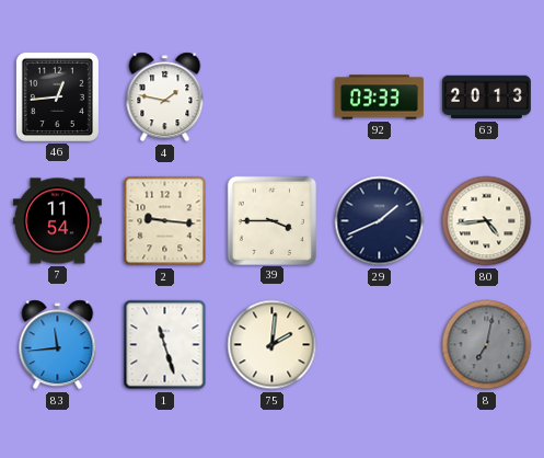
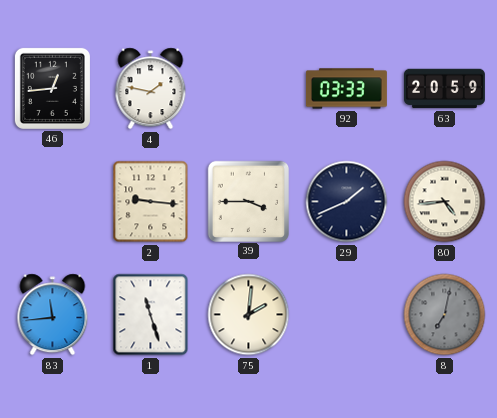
63: 20:13 -> 20:59 (444, 89)
7: 11:54 -> none (57, 221)
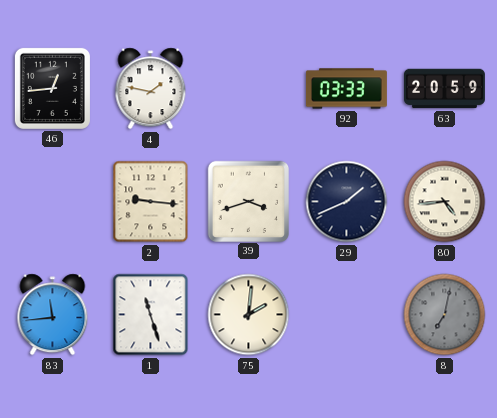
39: 3:45 -> 3:42 (248, 201)
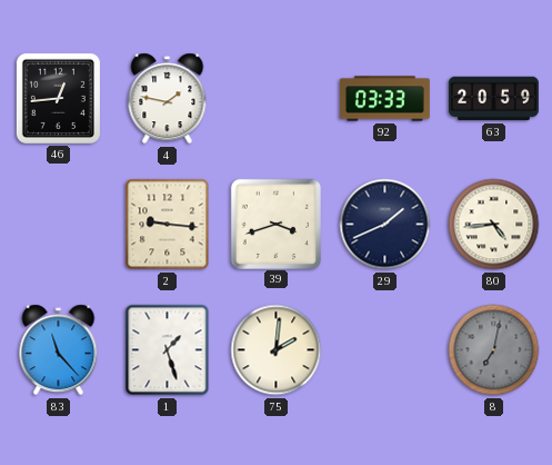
83: 11:44 -> 11:23 (59, 350)
1: 11:27 -> 1:27 (168, 350)
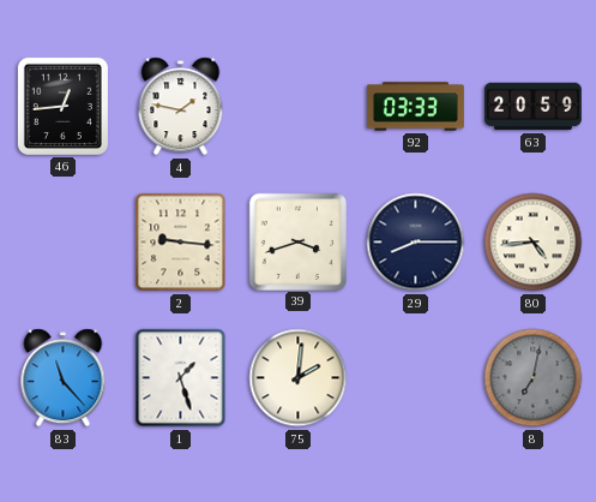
29: 1:41 -> 8:15 (416, 243)
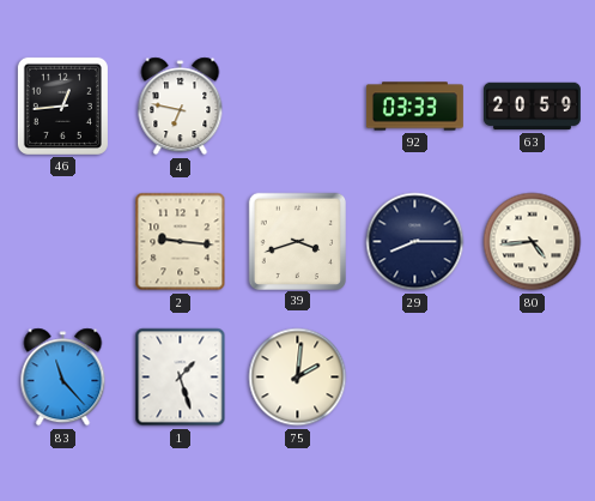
4: 1:47 -> 6:47 (181, 107)
8: 7:02 -> none (534, 378)
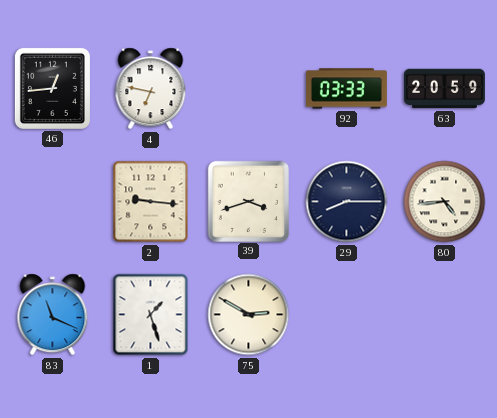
83: 11:23 -> 11:19 (53, 315)
75: 2:01 -> 2:50 (249, 315)
